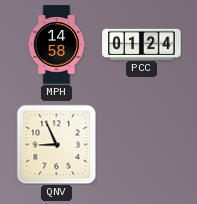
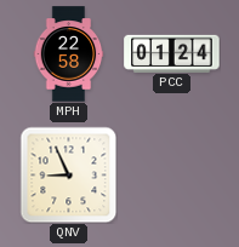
MPH: 14:58 -> 22:58 (69, 54)
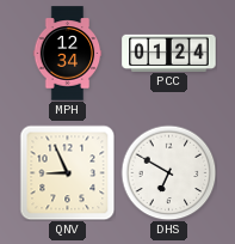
MPH: 22:58 -> 12:34 (68, 54)
DHS: none -> 6:50 (168, 172)
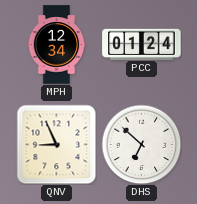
DHS: 6:50 -> 6:52 (141, 144)
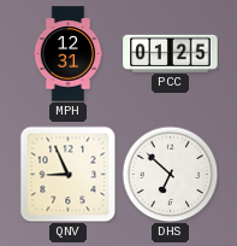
MPH: 12:34 -> 12:31 (69, 54)
PCC: 01:24 -> 01:25 (171, 53)
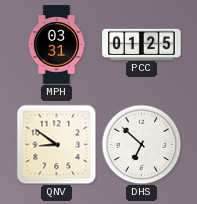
MPH: 12:31 -> 03:31 (57, 45)
QNV: 8:56 -> 8:51 (56, 144)
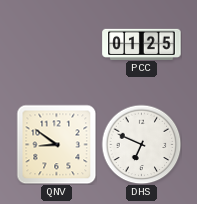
MPH: 03:31 -> none (57, 45)
DHS: 6:52 -> 6:49 (141, 144)
